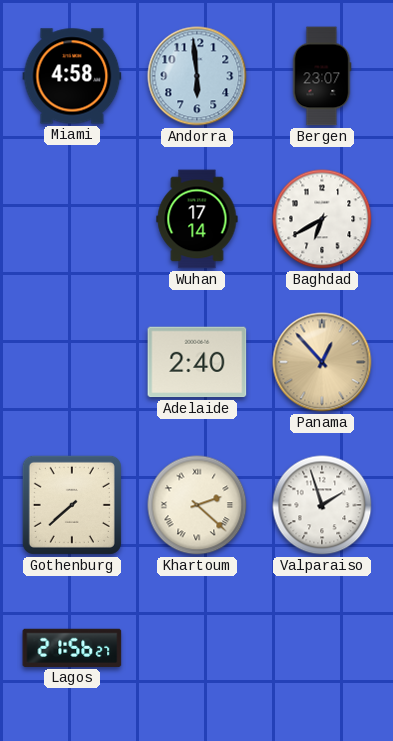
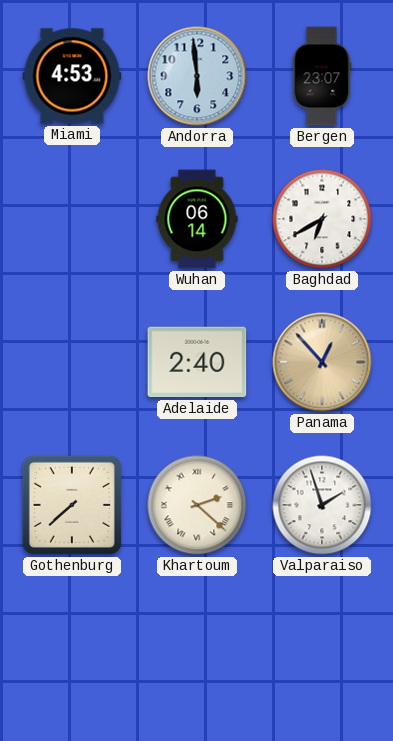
Miami: 4:58 -> 4:53 (72, 76)
Wuhan: 17:14 -> 06:14 (197, 219)
Lagos: 21:56 -> none (72, 648)
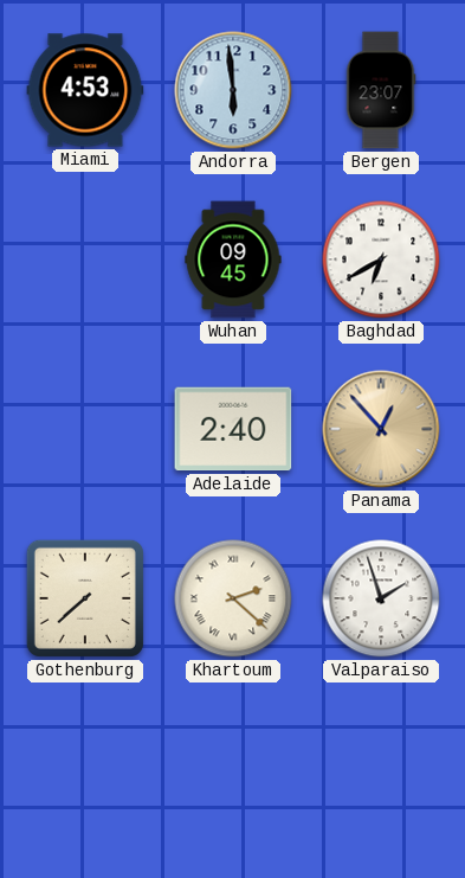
Wuhan: 06:14 -> 09:45 (233, 259)
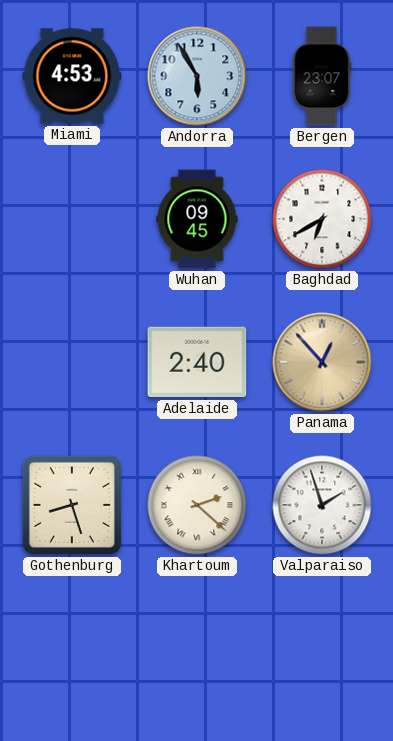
Andorra: 5:59 -> 5:55 (197, 76)
Gothenburg: 7:38 -> 8:27 (72, 505)
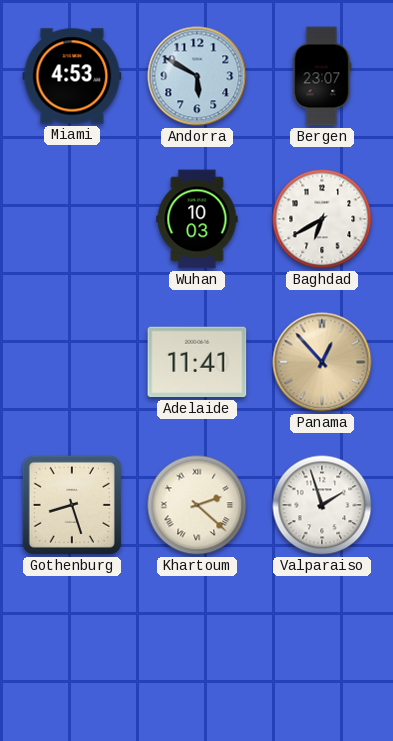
Andorra: 5:55 -> 5:50 (197, 76)
Wuhan: 09:45 -> 10:03 (197, 219)
Adelaide: 2:40 -> 11:41 (197, 362)
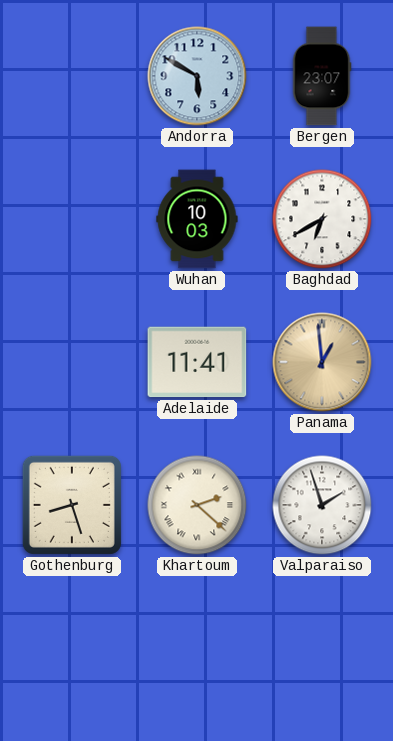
Miami: 4:53 -> none (72, 76)
Panama: 12:53 -> 12:59 (322, 362)
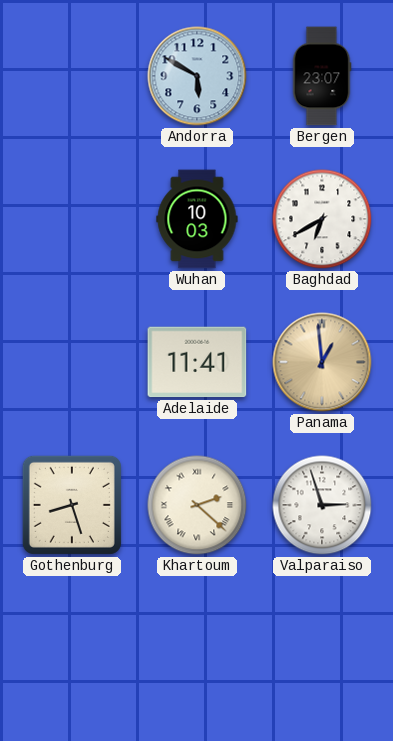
Valparaiso: 1:57 -> 2:57 (322, 505)
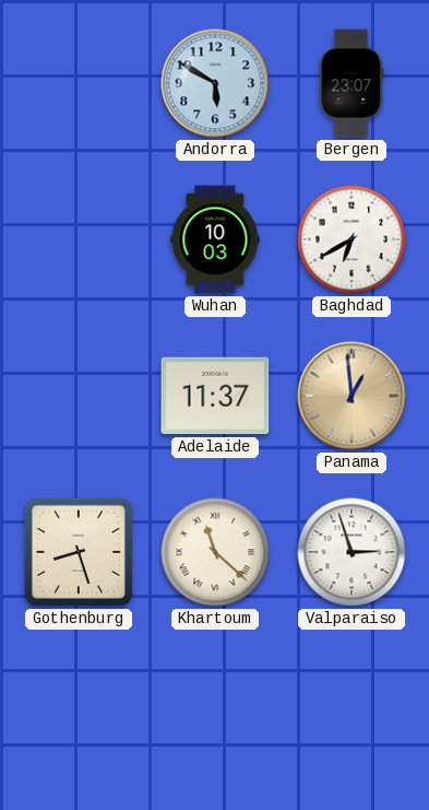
Adelaide: 11:41 -> 11:37 (215, 396)
Khartoum: 2:22 -> 11:22 (215, 552)
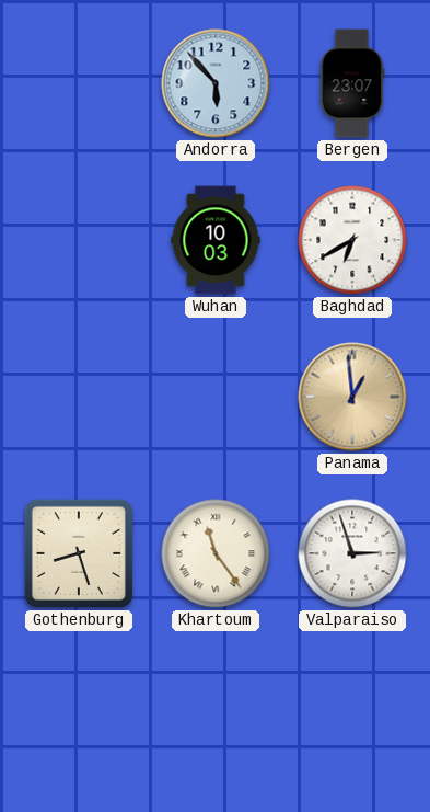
Andorra: 5:50 -> 5:53 (216, 83)
Adelaide: 11:37 -> none (215, 396)
Khartoum: 11:22 -> 11:24 (216, 553)
